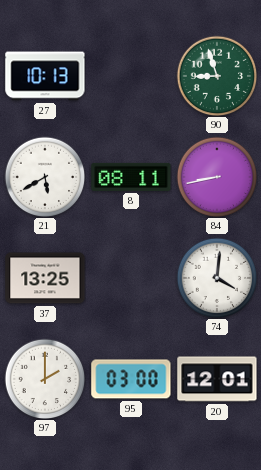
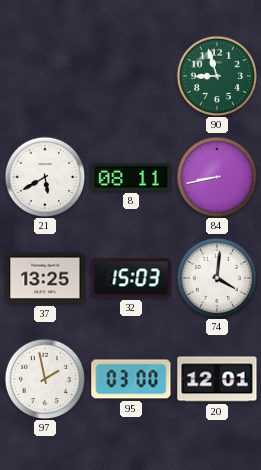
27: 10:13 -> none (45, 76)
32: none -> 15:03 (131, 278)
97: 2:00 -> 1:58 (45, 379)
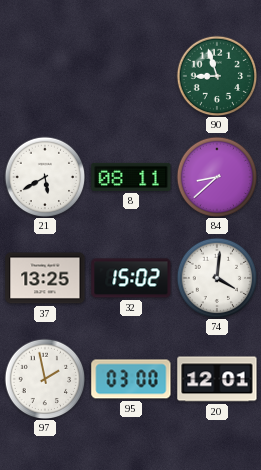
84: 8:43 -> 8:38 (217, 177)
32: 15:03 -> 15:02 (131, 278)
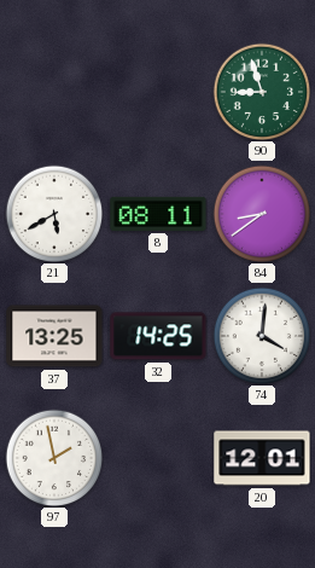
84: 8:38 -> 8:39 (262, 214)
32: 15:02 -> 14:25 (158, 336)
95: 03:00 -> none (131, 379)
